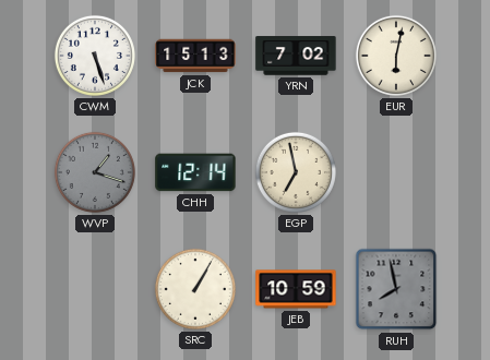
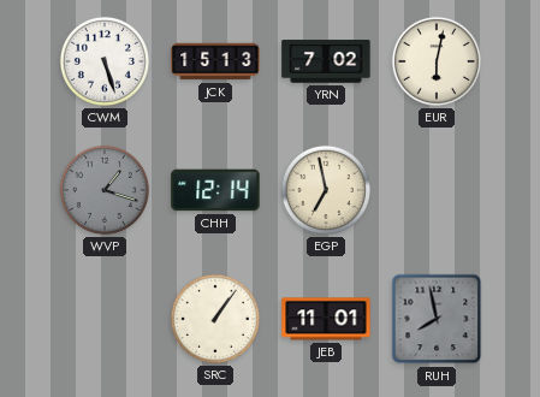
SRC: 1:05 -> 1:06 (215, 319)
JEB: 10:59 -> 11:01 (326, 319)
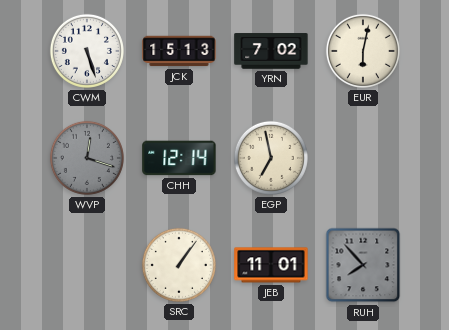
WVP: 1:18 -> 12:18 (87, 158)
RUH: 7:58 -> 7:53 (363, 265)
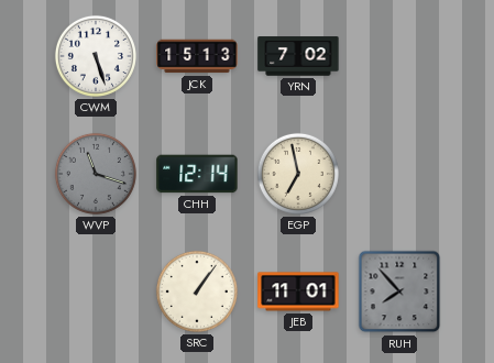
EUR: 6:02 -> none (363, 51)
WVP: 12:18 -> 11:18 (96, 174)
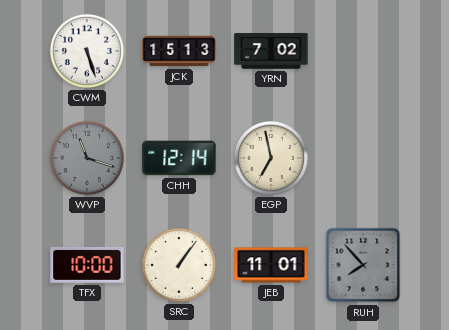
TFX: none -> 10:00 (87, 265)
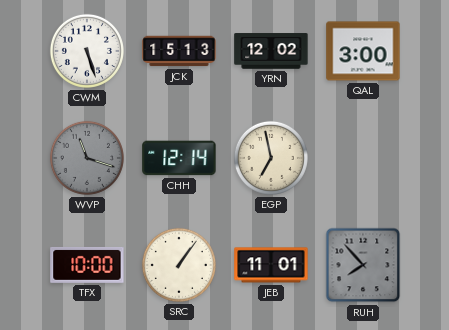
YRN: 7:02 -> 12:02 (271, 51)
QAL: none -> 3:00 (363, 51)
